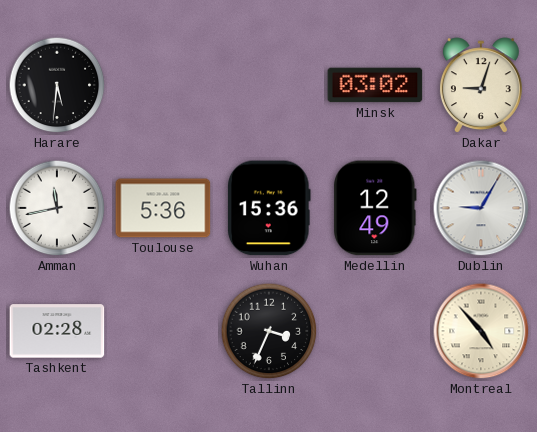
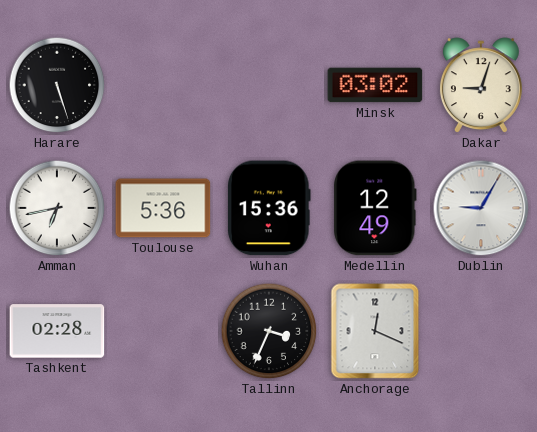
Harare: 5:31 -> 5:27 (57, 85)
Amman: 11:43 -> 6:43 (57, 208)
Anchorage: none -> 12:19 (375, 331)
Montreal: 4:53 -> none (481, 331)
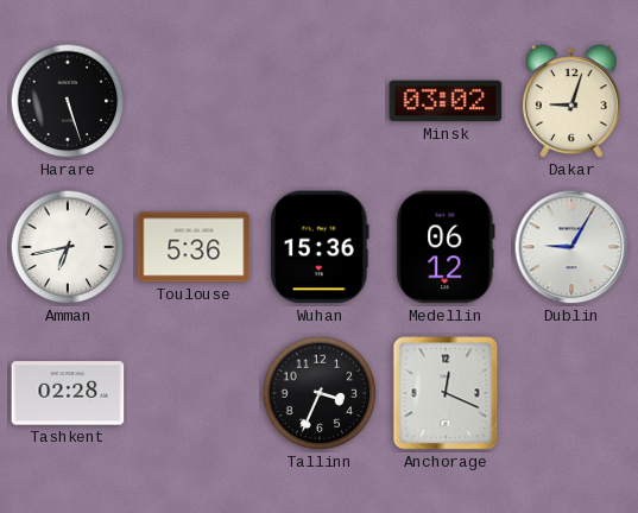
Medellin: 12:49 -> 06:12 (447, 247)
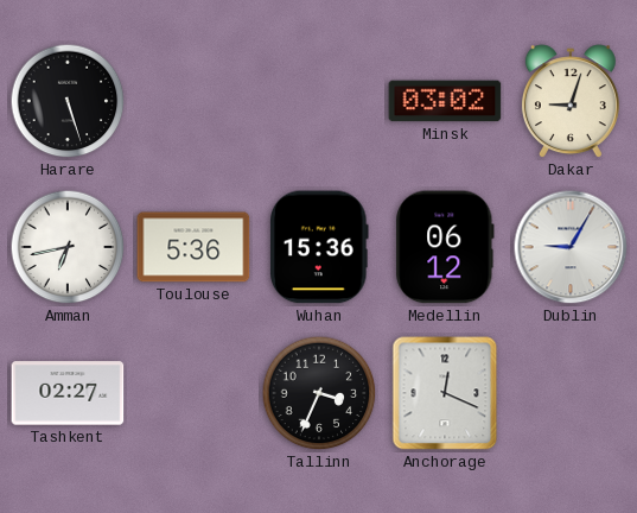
Tashkent: 02:28 -> 02:27 (68, 393)
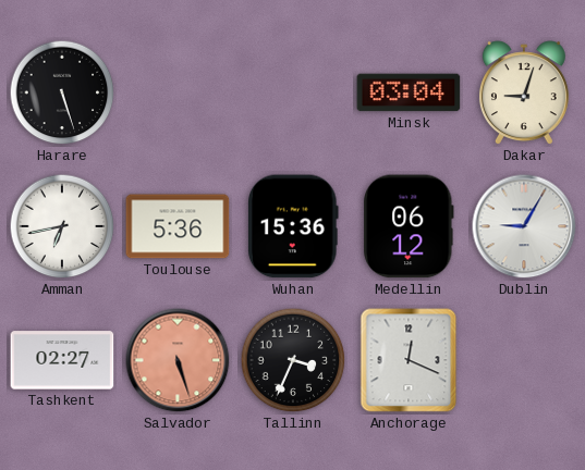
Minsk: 03:02 -> 03:04 (409, 92)
Salvador: none -> 5:27 (178, 360)
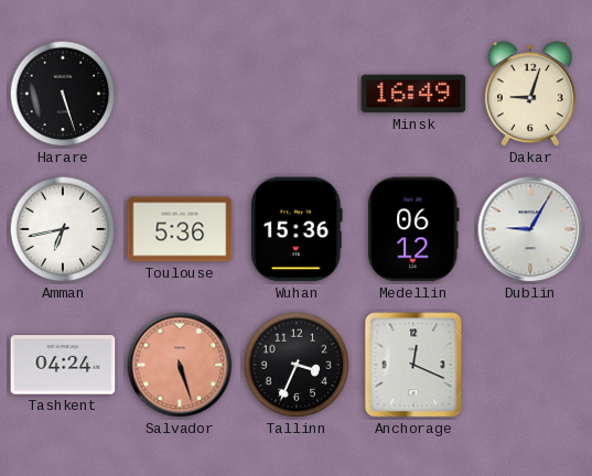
Minsk: 03:04 -> 16:49 (413, 94)
Tashkent: 02:27 -> 04:24 (63, 365)
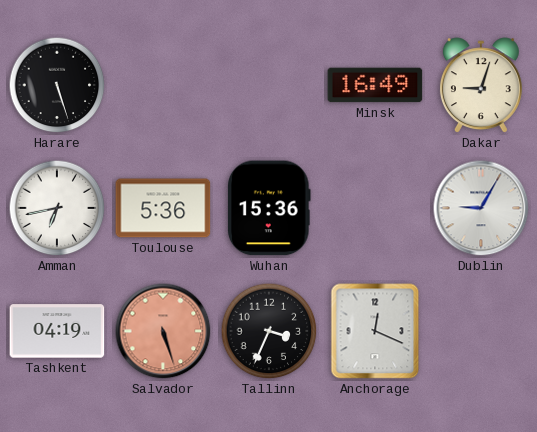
Medellin: 06:12 -> none (415, 229)
Tashkent: 04:24 -> 04:19 (57, 331)
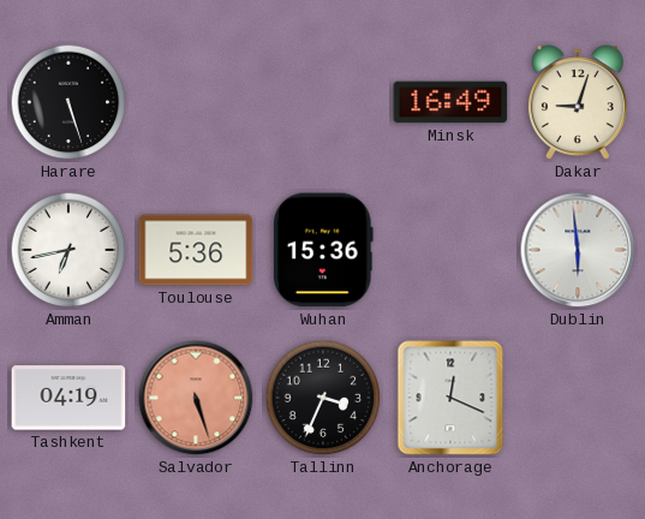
Dublin: 9:05 -> 5:59 (578, 250)
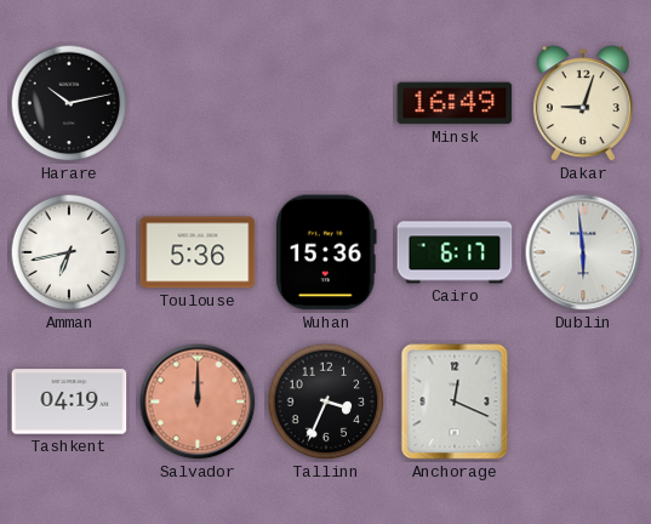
Harare: 5:27 -> 10:13 (69, 103)
Cairo: none -> 6:17 (455, 252)
Salvador: 5:27 -> 12:00 (198, 401)
